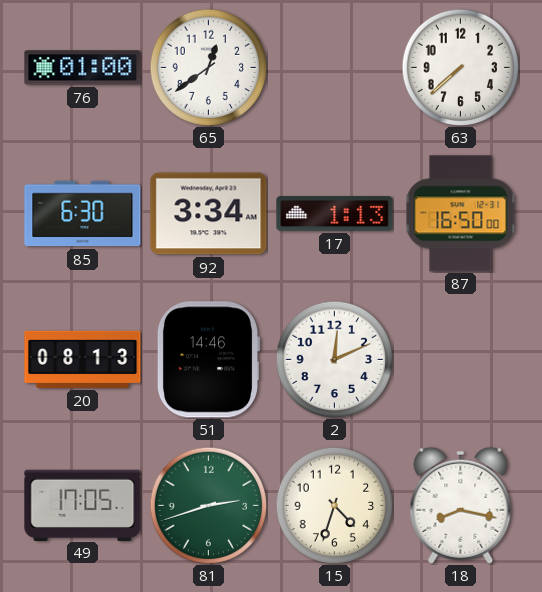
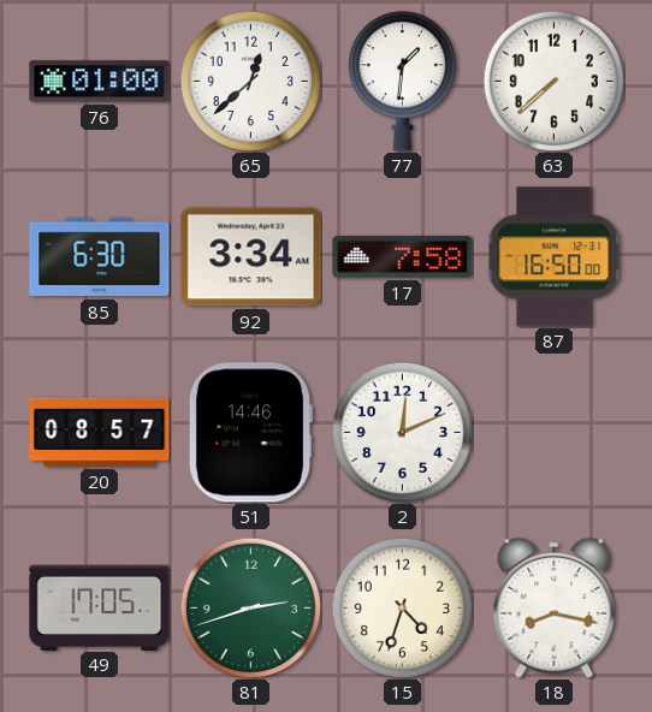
65: 12:39 -> 12:38 (250, 81)
77: none -> 1:31 (402, 82)
17: 1:13 -> 7:58 (403, 257)
20: 08:13 -> 08:57 (100, 432)
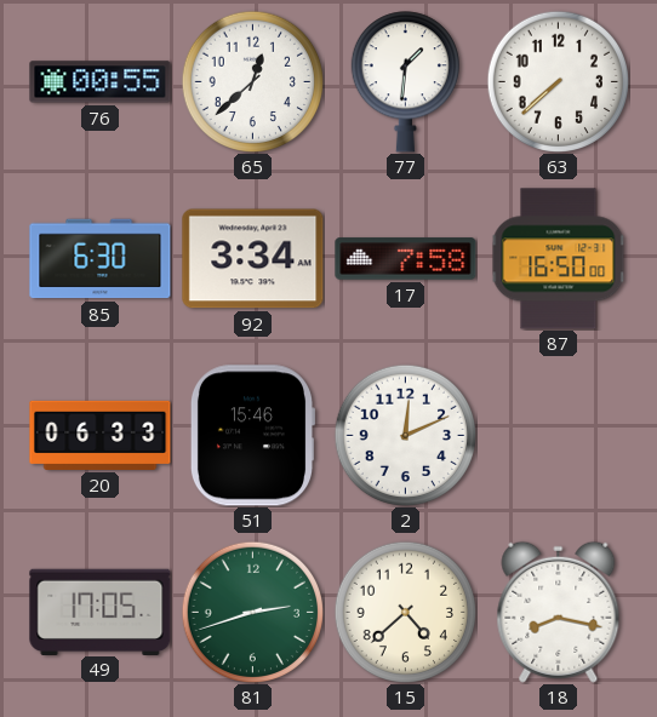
76: 01:00 -> 00:55 (101, 82)
20: 08:57 -> 06:33 (101, 435)
51: 14:46 -> 15:46 (251, 436)
15: 4:33 -> 4:38 (405, 612)
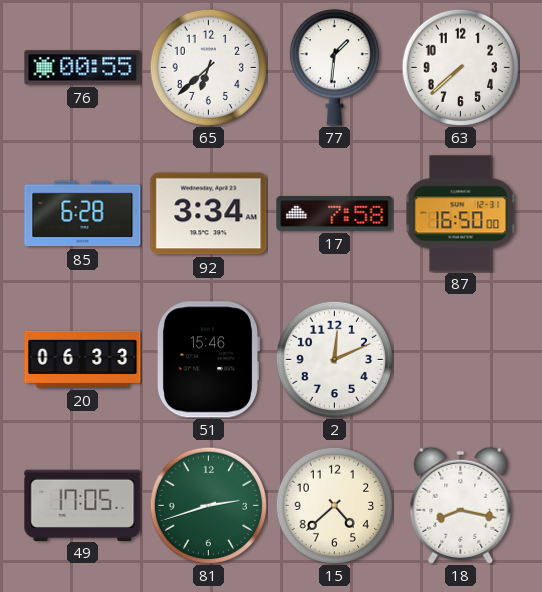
65: 12:38 -> 6:38 (208, 67)
85: 6:30 -> 6:28 (83, 214)
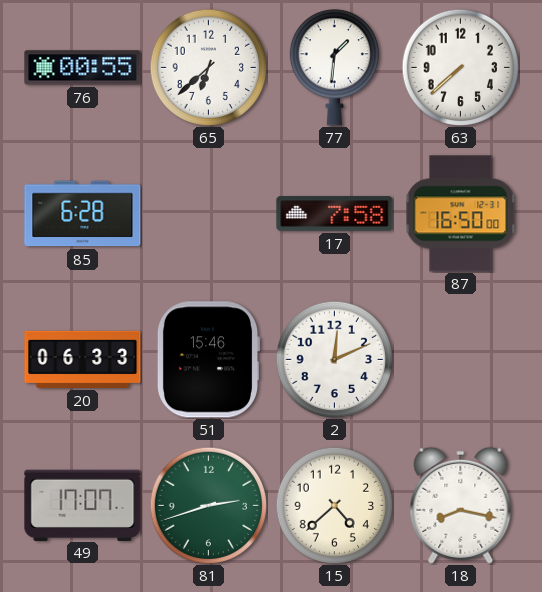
92: 3:34 -> none (209, 214)
49: 17:05 -> 17:07 (83, 505)
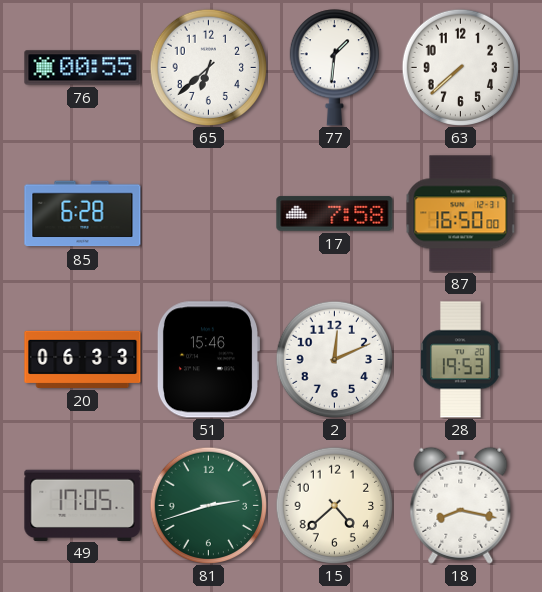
28: none -> 19:53 (461, 360)
49: 17:07 -> 17:05 (83, 505)
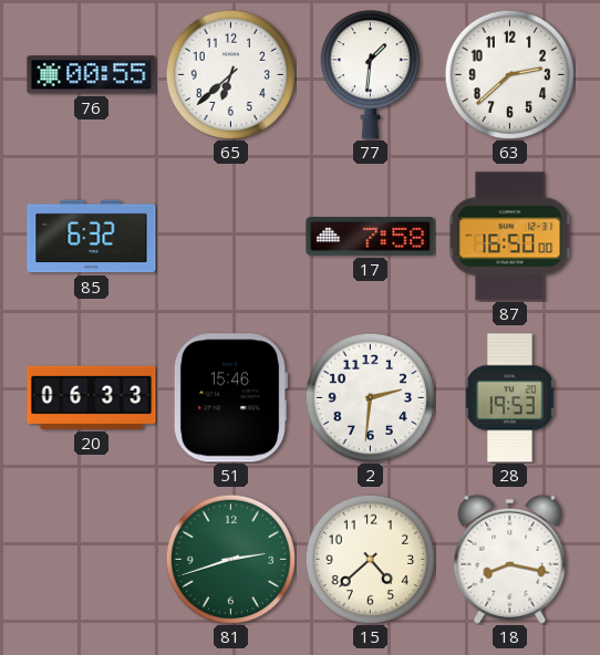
63: 7:38 -> 2:38 (509, 74)
85: 6:28 -> 6:32 (92, 237)
2: 12:11 -> 2:31 (370, 397)
49: 17:05 -> none (83, 505)
